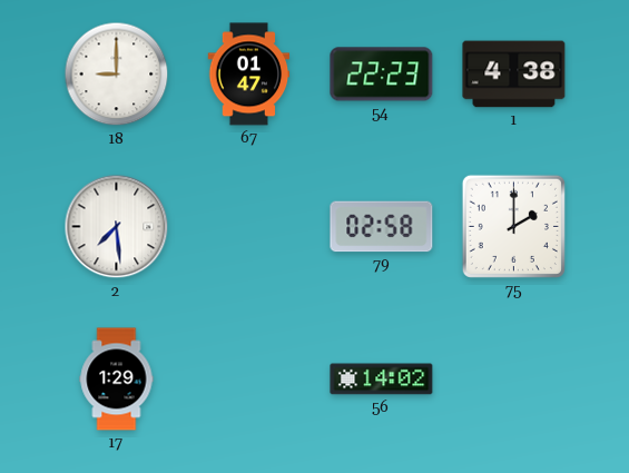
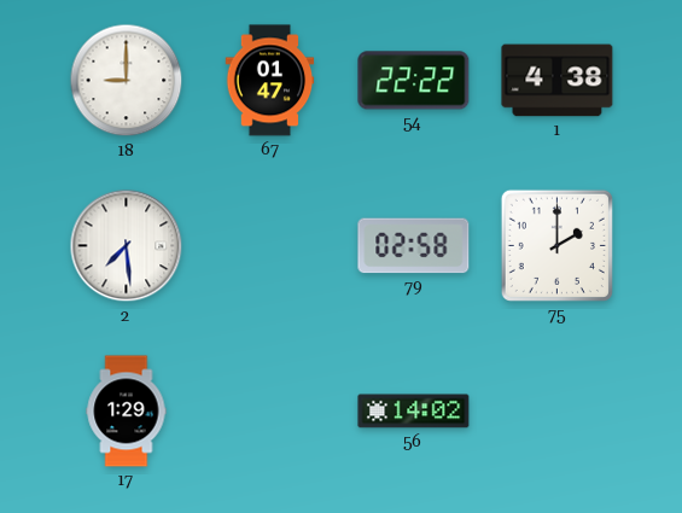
54: 22:23 -> 22:22 (414, 81)
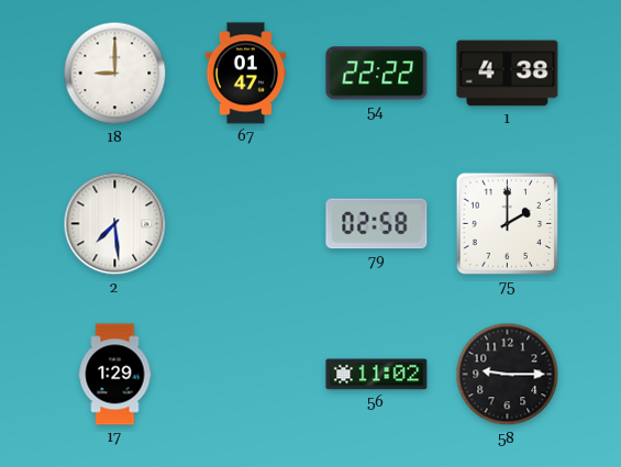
56: 14:02 -> 11:02 (377, 375)
58: none -> 9:15 (508, 375)
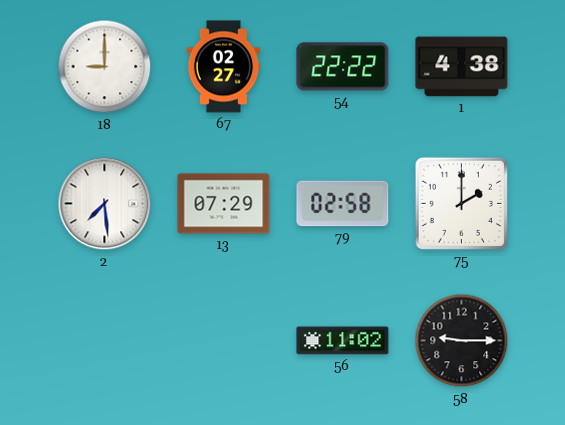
67: 01:47 -> 02:27 (224, 67)
13: none -> 07:29 (224, 204)
17: 1:29 -> none (115, 375)
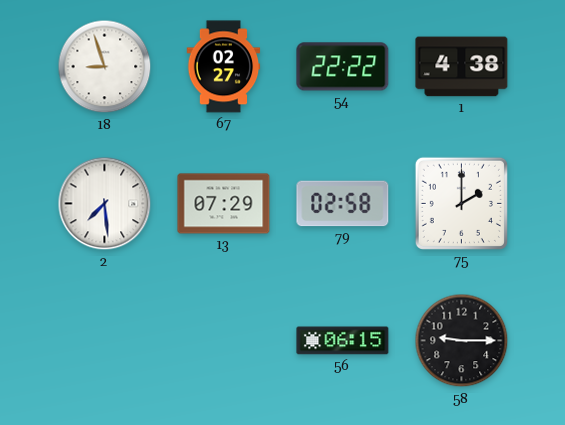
18: 9:00 -> 8:57 (105, 67)
56: 11:02 -> 06:15 (343, 341)
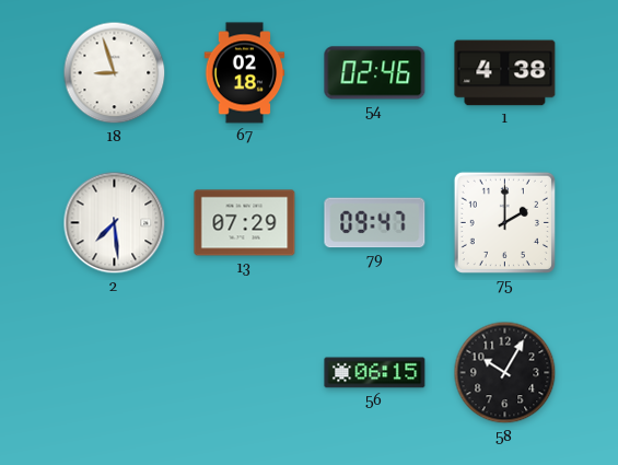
67: 02:27 -> 02:18 (245, 73)
54: 22:22 -> 02:46 (375, 73)
79: 02:58 -> 09:47 (375, 223)
58: 9:15 -> 10:05 (505, 373)
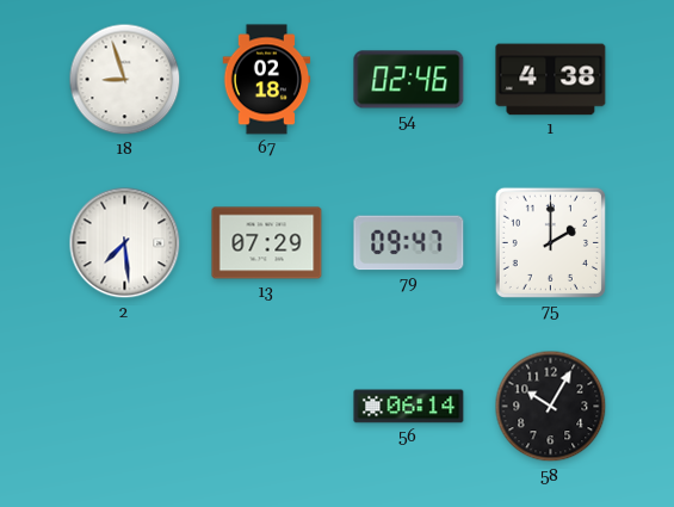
56: 06:15 -> 06:14 (409, 407)
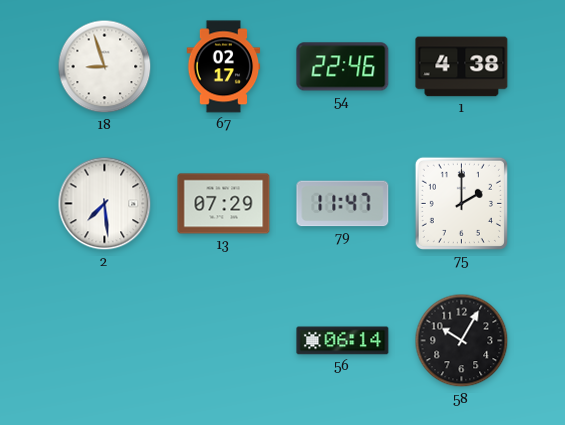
67: 02:18 -> 02:17 (224, 67)
54: 02:46 -> 22:46 (343, 67)
79: 09:47 -> 11:47 (343, 204)
